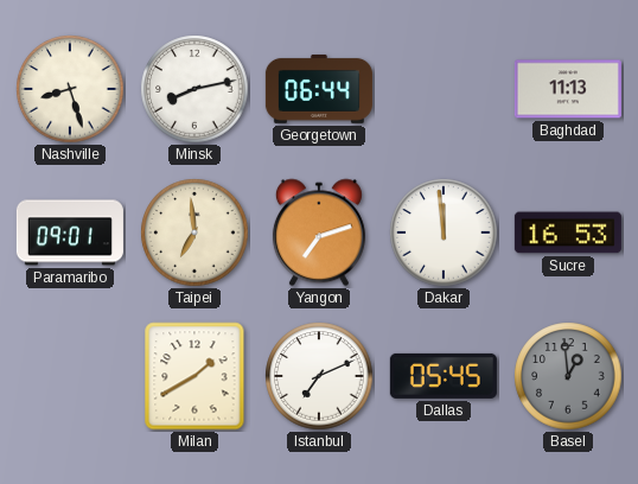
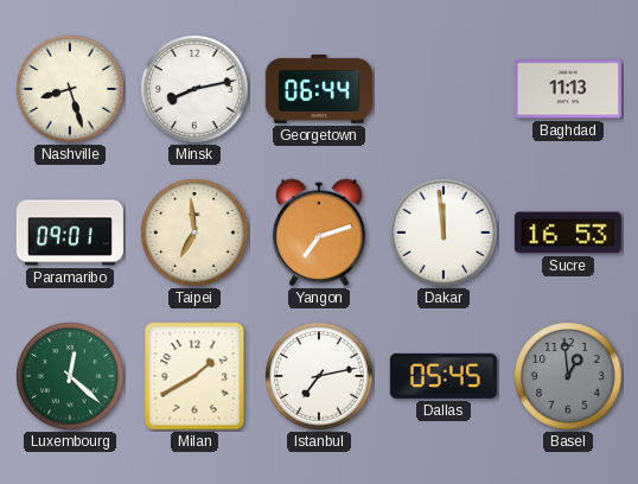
Luxembourg: none -> 12:22 (70, 376)
Istanbul: 7:11 -> 7:13 (319, 376)
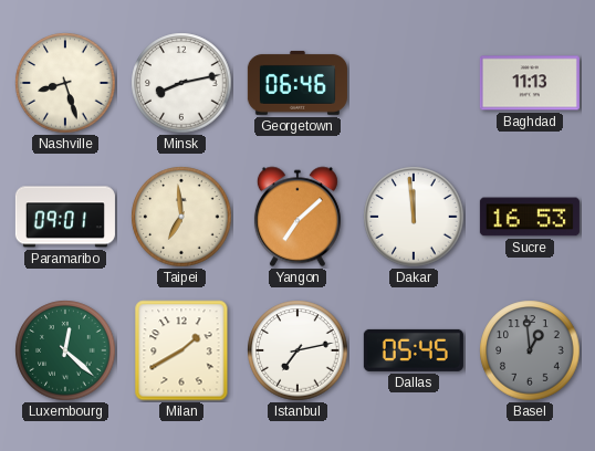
Georgetown: 06:44 -> 06:46 (297, 83)
Yangon: 7:12 -> 7:08 (297, 217)
